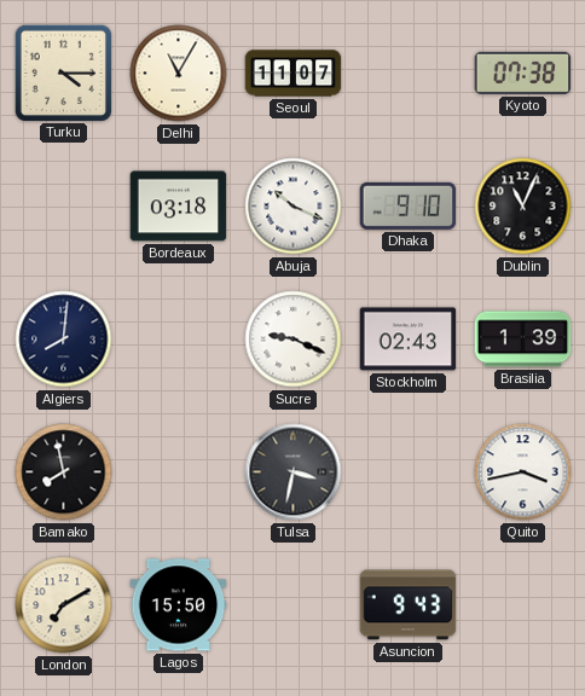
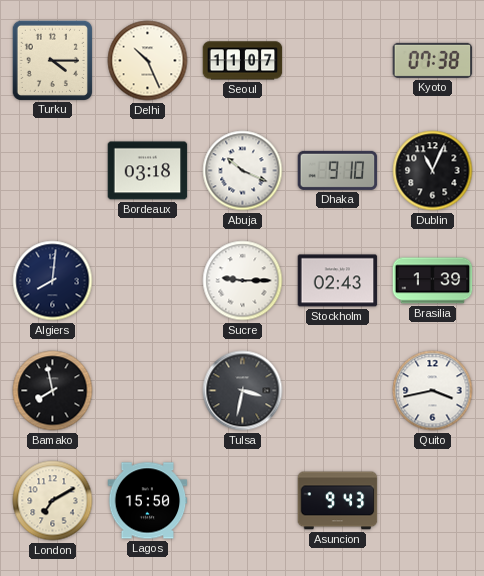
Delhi: 11:05 -> 10:26 (148, 61)
Sucre: 9:19 -> 9:15 (243, 281)
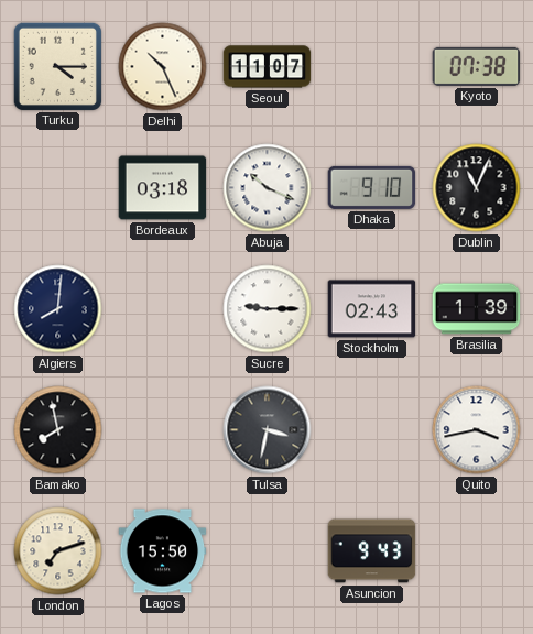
London: 7:10 -> 7:12 (58, 551)
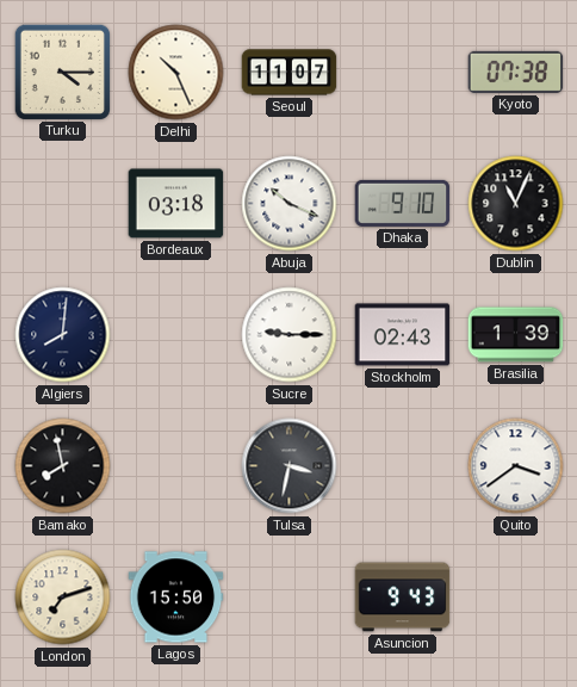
Quito: 3:43 -> 3:39 (516, 466)
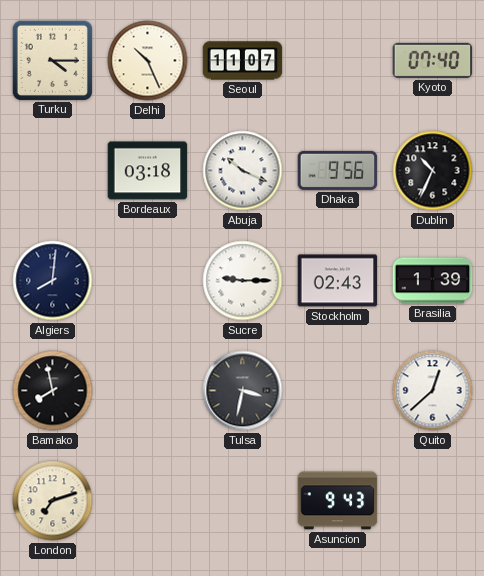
Kyoto: 07:38 -> 07:40 (433, 60)
Dhaka: 9:10 -> 9:56 (338, 170)
Dublin: 11:04 -> 10:34 (433, 171)
Quito: 3:39 -> 12:38 (433, 391)
Lagos: 15:50 -> none (176, 598)
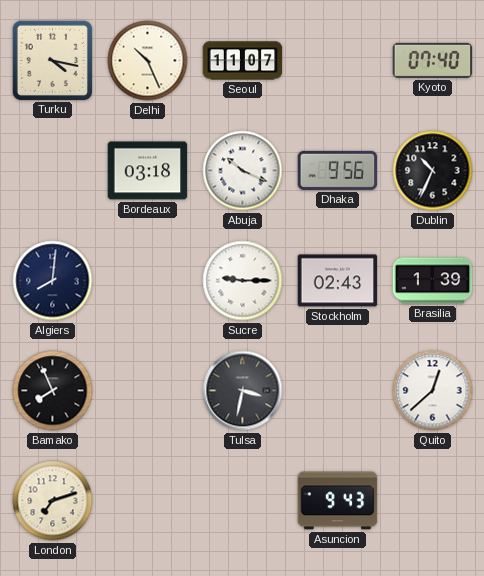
Turku: 4:15 -> 4:17 (52, 60)
Bamako: 7:58 -> 7:56 (53, 391)
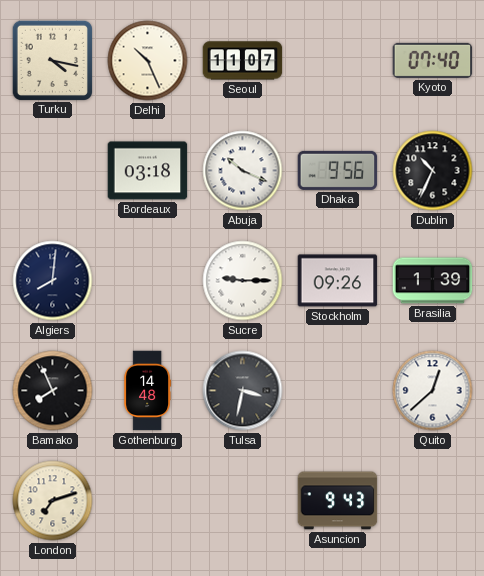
Stockholm: 02:43 -> 09:26 (338, 281)
Gothenburg: none -> 14:48 (148, 391)
